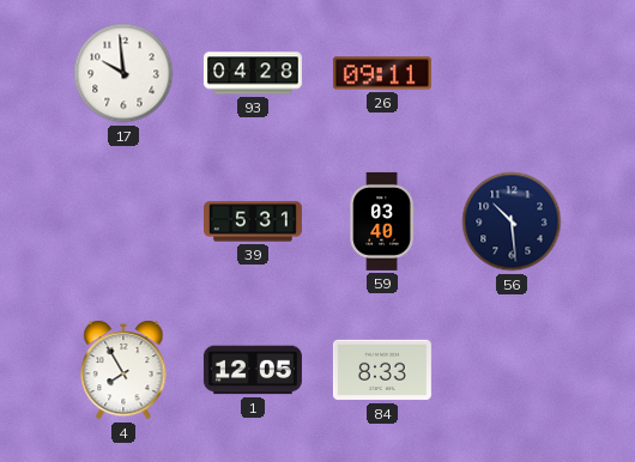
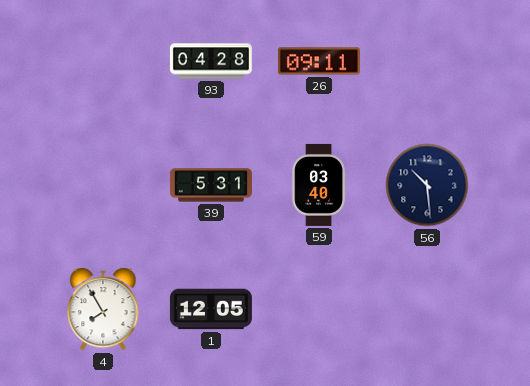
17: 9:59 -> none (123, 73)
84: 8:33 -> none (382, 370)
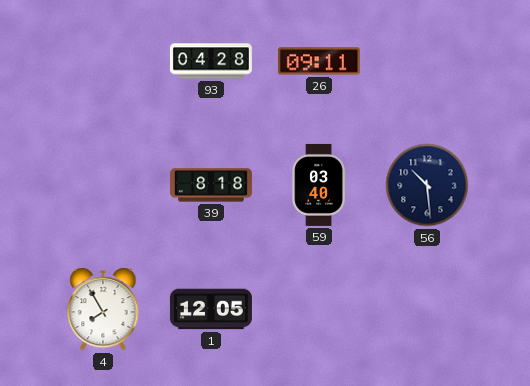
39: 5:31 -> 8:18 (211, 185)
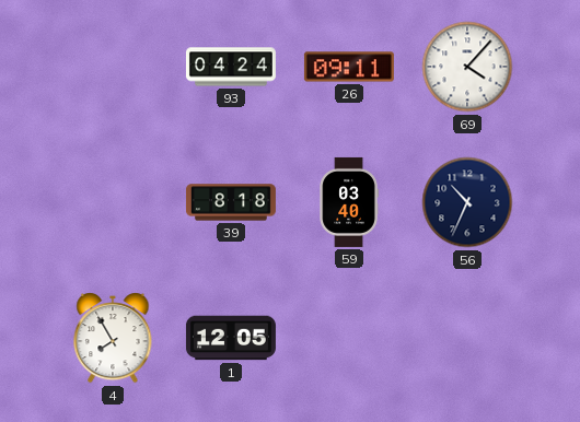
93: 04:28 -> 04:24 (231, 67)
69: none -> 4:07 (467, 67)
56: 10:29 -> 10:34 (467, 202)
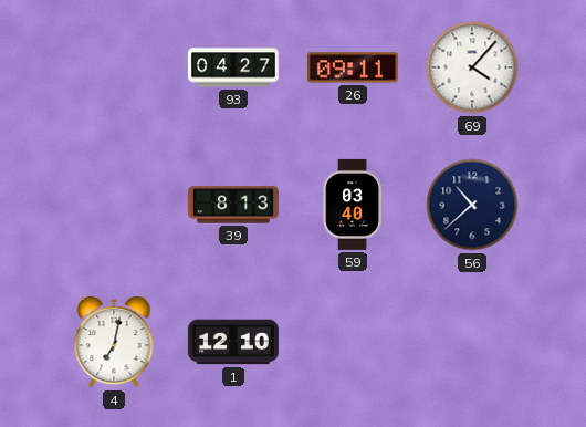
93: 04:24 -> 04:27 (233, 67)
39: 8:18 -> 8:13 (233, 205)
56: 10:34 -> 10:38 (472, 205)
4: 7:55 -> 7:02 (114, 342)
1: 12:05 -> 12:10 (233, 342)
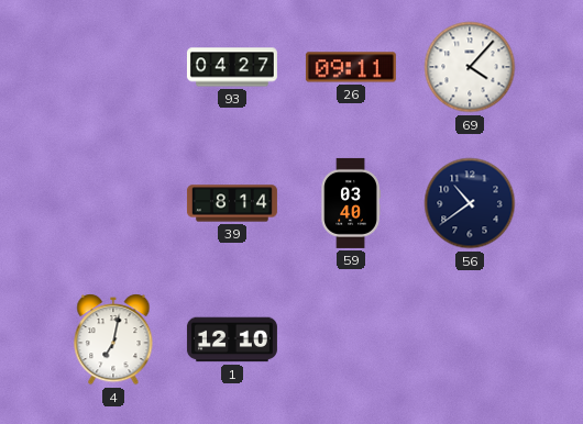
39: 8:13 -> 8:14 (232, 203)
56: 10:38 -> 10:39 (470, 203)
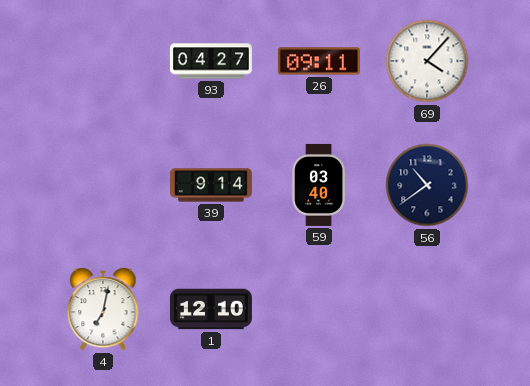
39: 8:14 -> 9:14 (211, 185)
